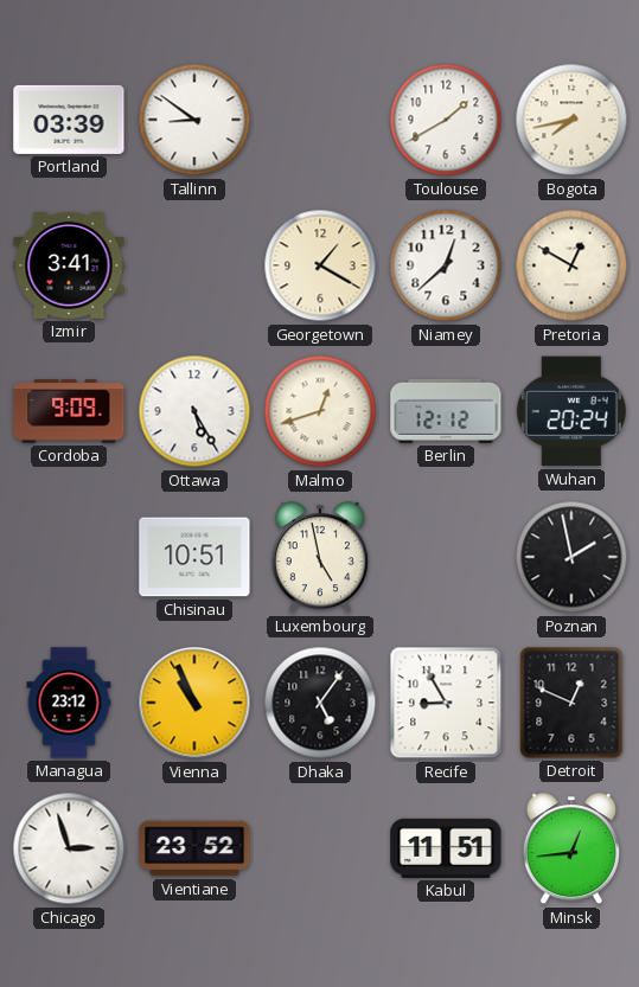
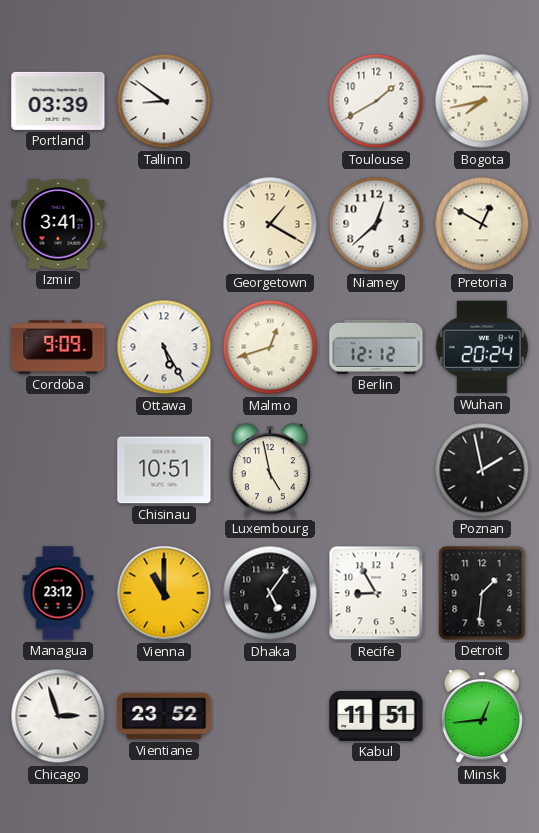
Vienna: 10:56 -> 11:00 (164, 593)
Detroit: 12:49 -> 1:31 (482, 593)
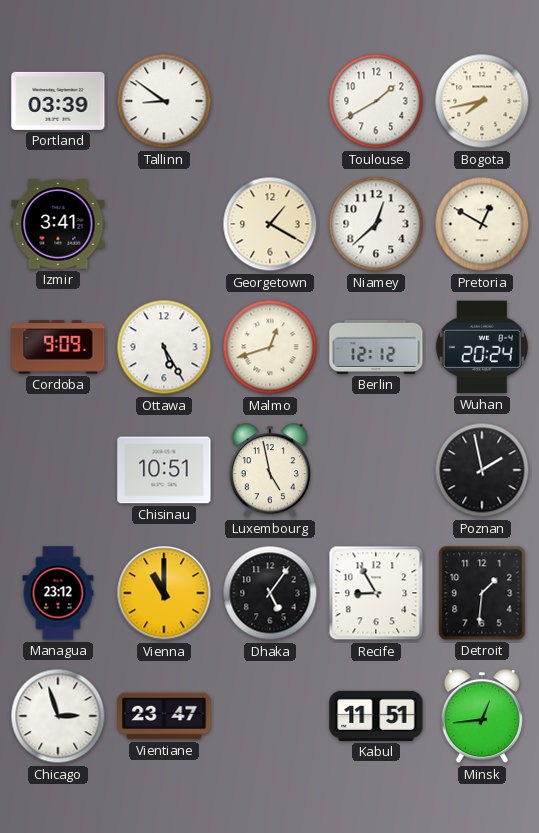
Vientiane: 23:52 -> 23:47 (164, 716)
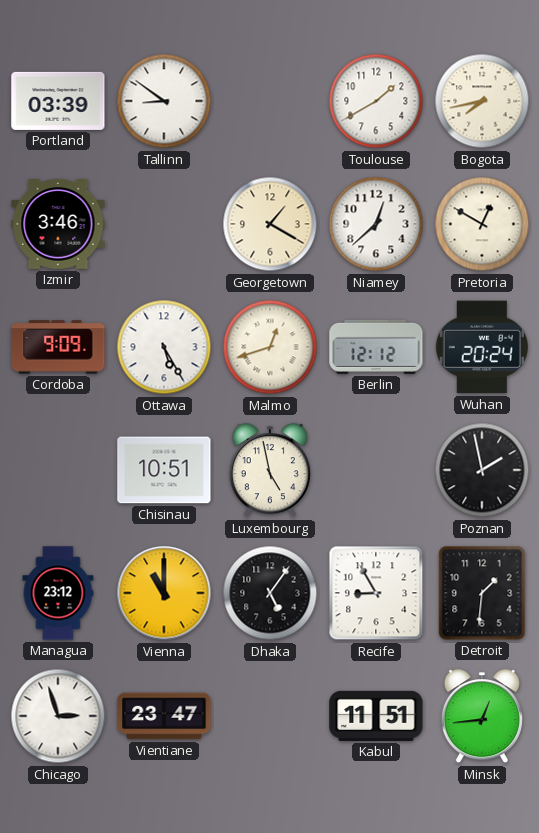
Izmir: 3:41 -> 3:46 (58, 225)
